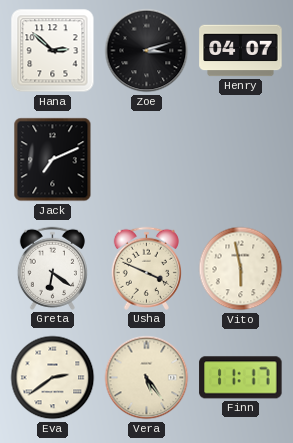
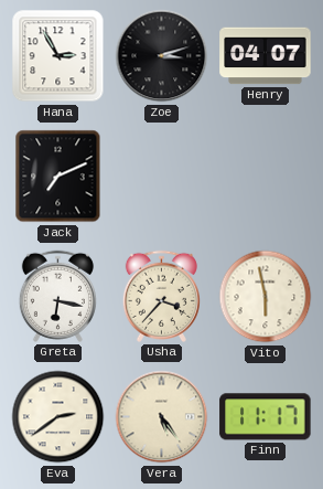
Hana: 2:52 -> 2:55 (58, 56)
Greta: 6:21 -> 6:17 (57, 296)
Usha: 3:49 -> 3:37 (161, 296)
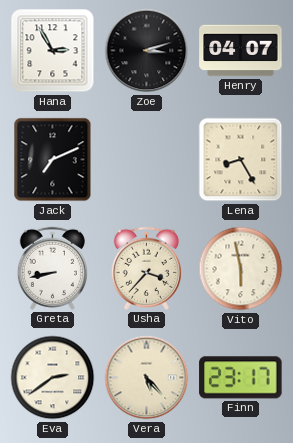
Lena: none -> 8:25 (241, 160)
Greta: 6:17 -> 8:43 (52, 268)
Vera: 5:24 -> 5:23 (147, 378)
Finn: 11:17 -> 23:17 (241, 378)
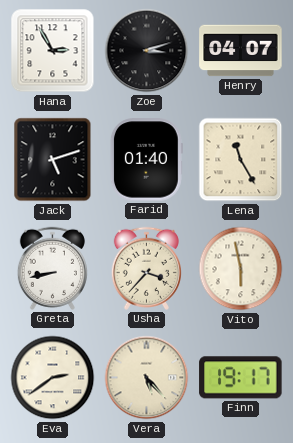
Jack: 7:11 -> 5:12 (53, 160)
Farid: none -> 01:40 (146, 160)
Lena: 8:25 -> 11:25 (241, 160)
Finn: 23:17 -> 19:17 (241, 378)
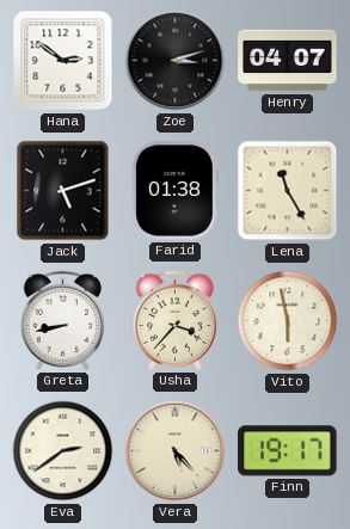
Hana: 2:55 -> 2:51 (63, 61)
Farid: 01:40 -> 01:38 (174, 191)
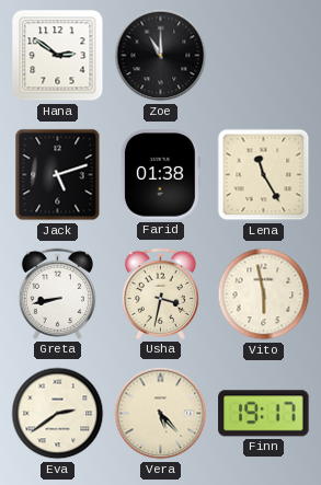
Zoe: 3:12 -> 11:00 (161, 56)
Henry: 04:07 -> none (288, 61)
Usha: 3:37 -> 3:32 (160, 293)
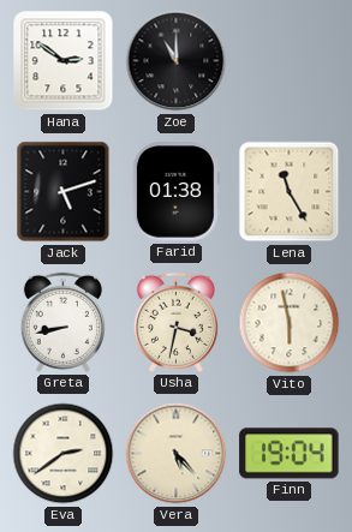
Finn: 19:17 -> 19:04 (290, 454)
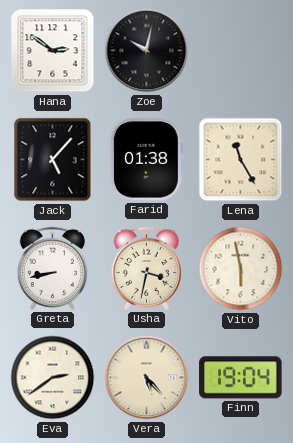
Zoe: 11:00 -> 10:02 (147, 51)
Jack: 5:12 -> 5:07 (53, 160)
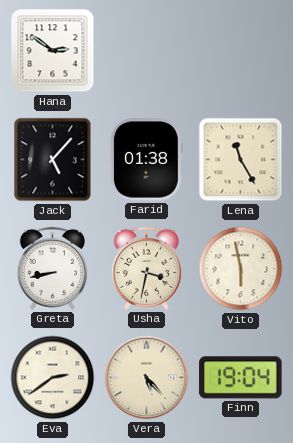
Zoe: 10:02 -> none (147, 51)
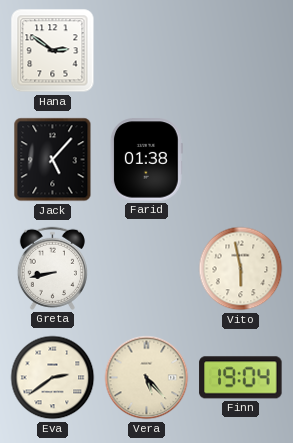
Lena: 11:25 -> none (241, 160)
Usha: 3:32 -> none (146, 268)
